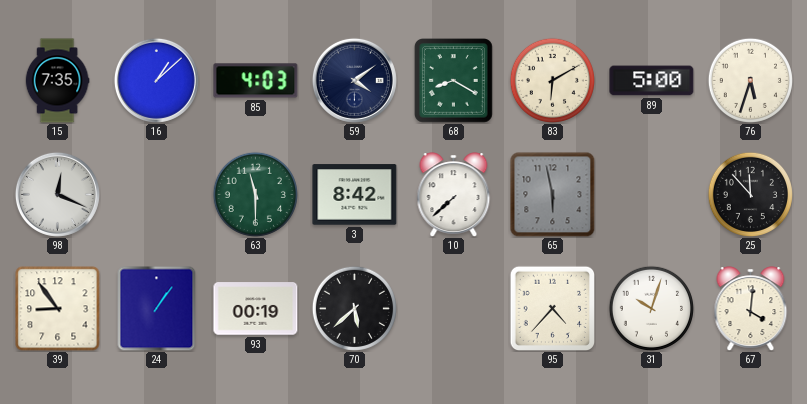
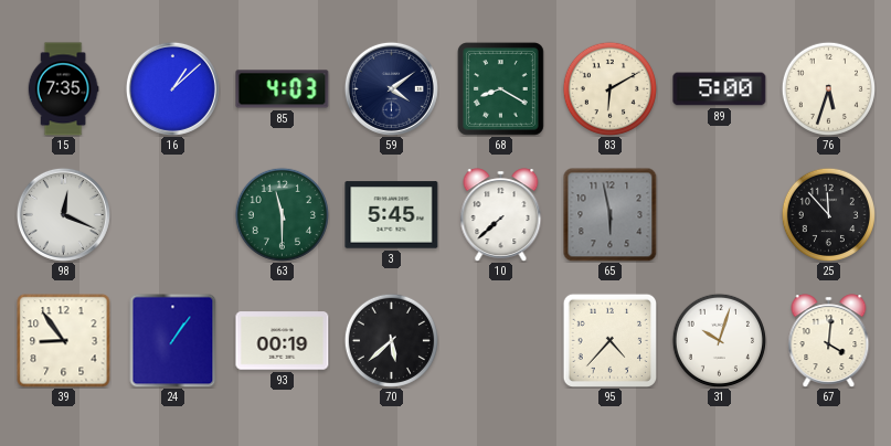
3: 8:42 -> 5:45 (392, 215)
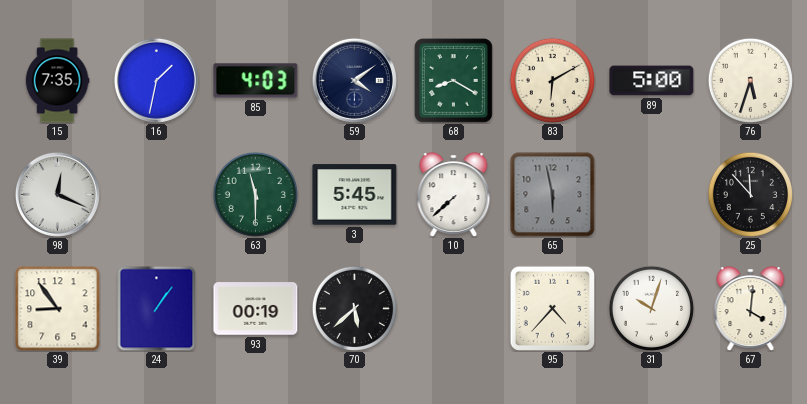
16: 1:08 -> 1:32 (156, 80)
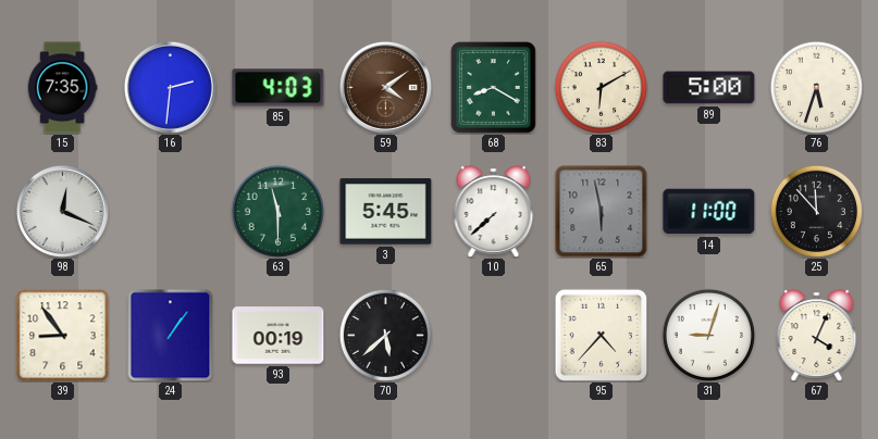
16: 1:32 -> 2:31 (170, 87)
59 dial: navy -> brown (385, 87)
14: none -> 11:00 (709, 212)
31: 10:03 -> 9:03 (708, 335)
67: 4:01 -> 4:04 (817, 335)
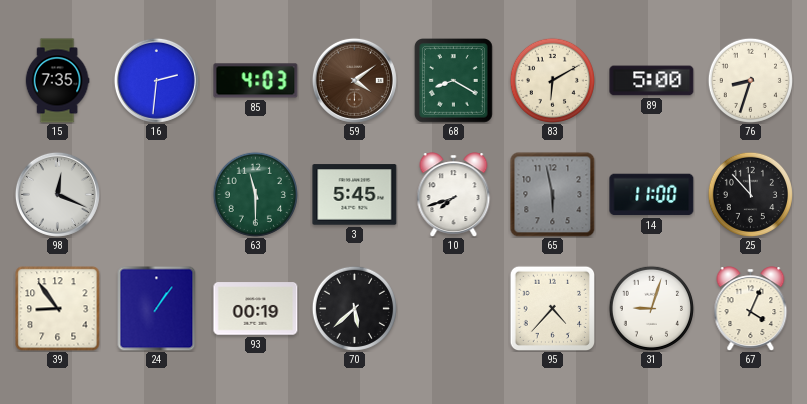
76: 5:33 -> 8:33 (750, 80)
10: 7:38 -> 7:42 (454, 194)
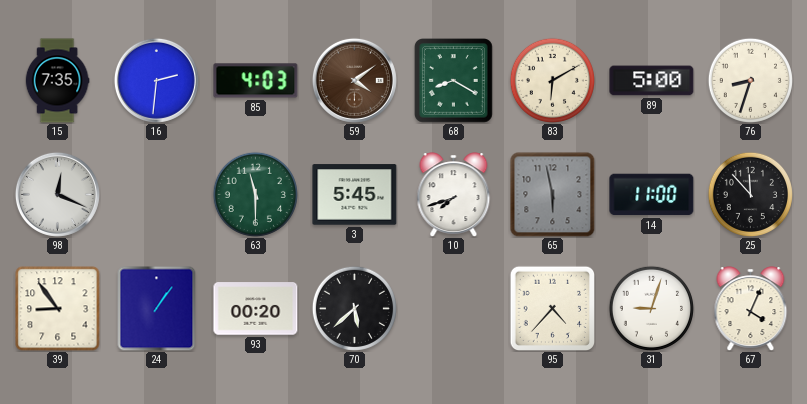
93: 00:19 -> 00:20 (256, 309)
